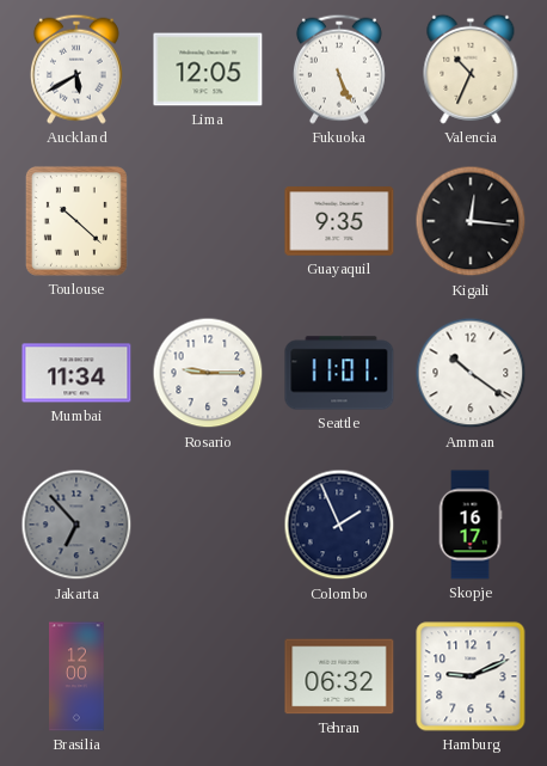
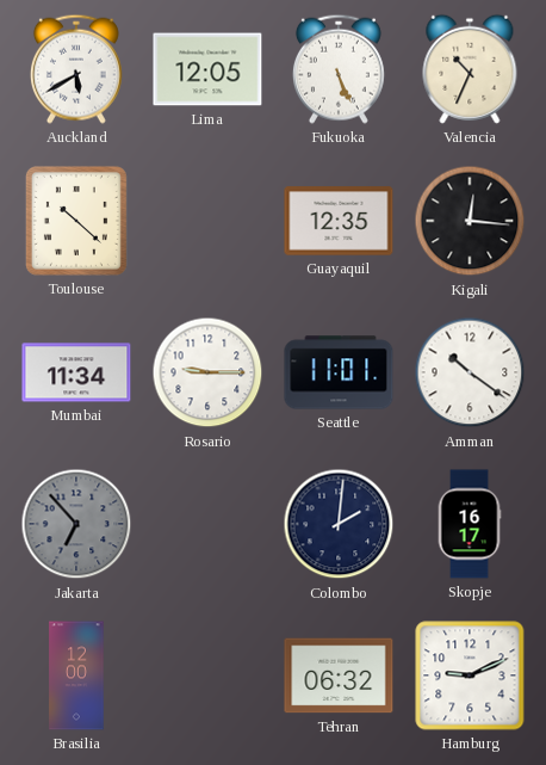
Guayaquil: 9:35 -> 12:35 (339, 221)
Colombo: 1:56 -> 2:01 (339, 524)
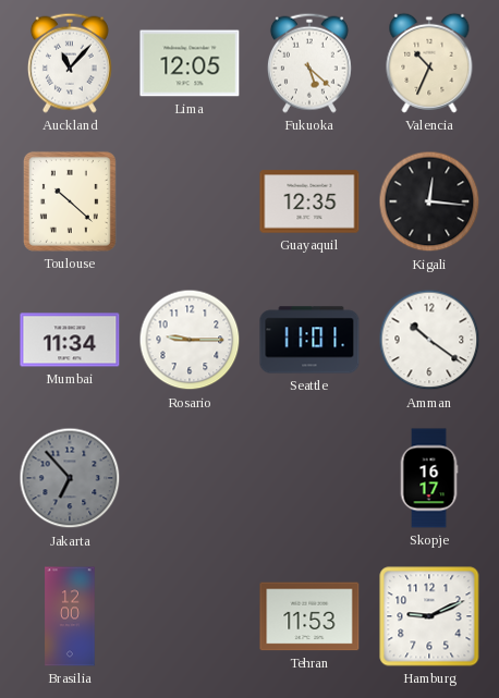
Auckland: 5:40 -> 11:07 (70, 63)
Fukuoka: 5:26 -> 5:22 (309, 63)
Colombo: 2:01 -> none (339, 524)
Tehran: 06:32 -> 11:53 (309, 616)
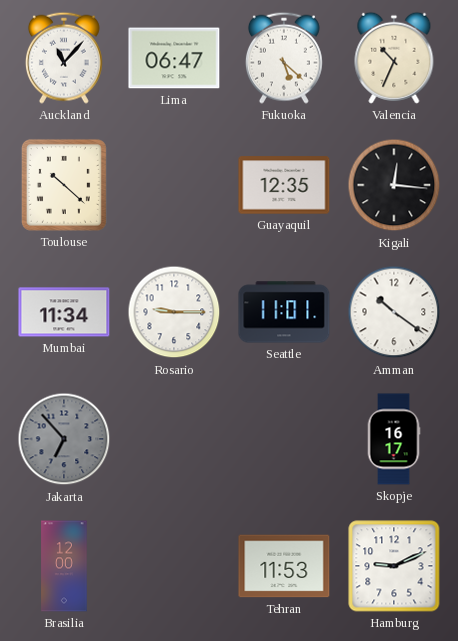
Lima: 12:05 -> 06:47 (174, 58)
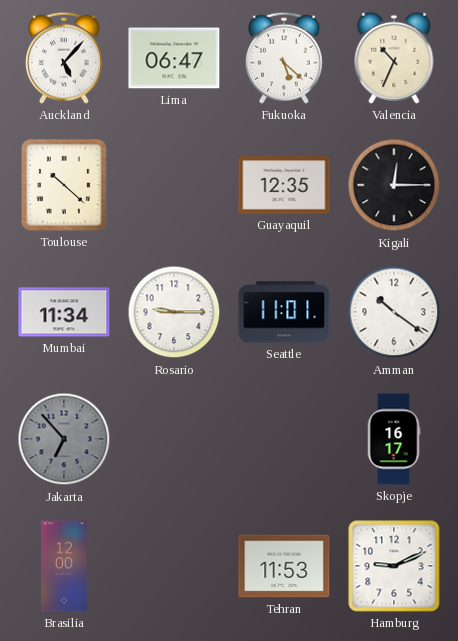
Auckland: 11:07 -> 5:07 (64, 58)
Kigali: 12:16 -> 12:15 (394, 185)
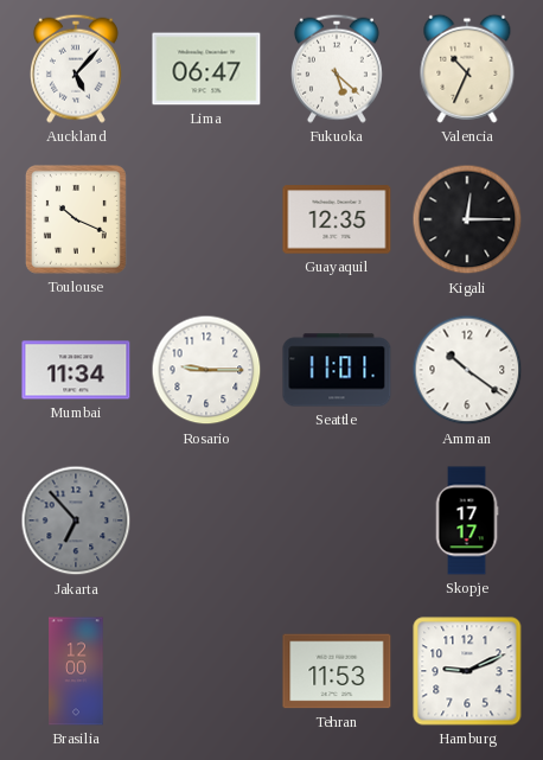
Toulouse: 10:22 -> 10:19 (76, 219)
Skopje: 16:17 -> 17:17 (467, 520)
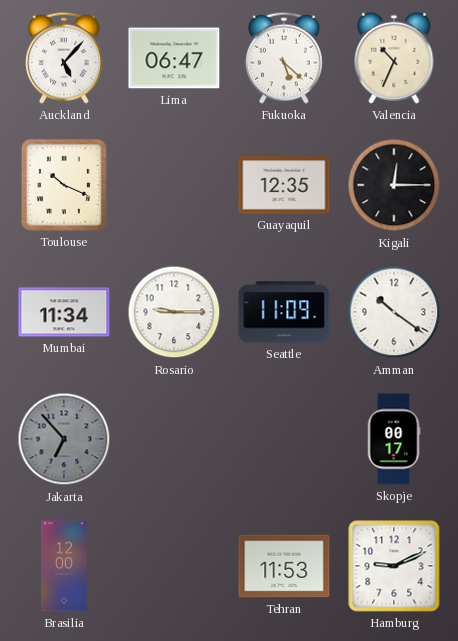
Seattle: 11:01 -> 11:09 (284, 312)
Skopje: 17:17 -> 00:17 (394, 439)
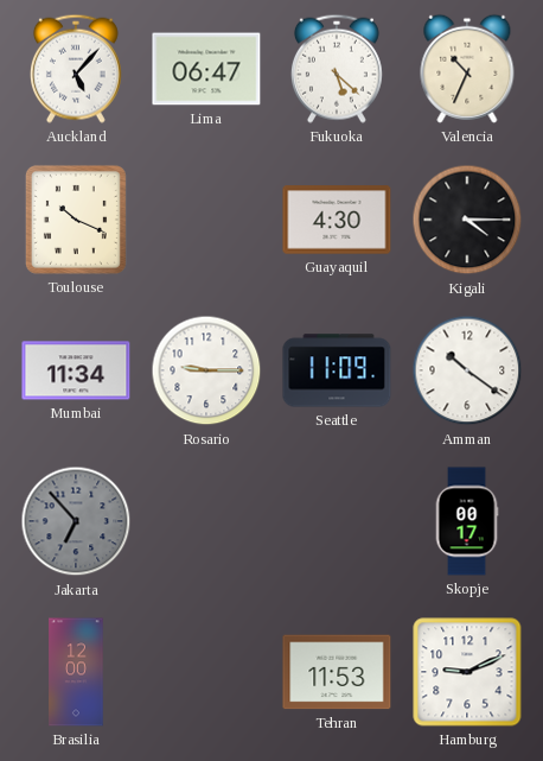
Guayaquil: 12:35 -> 4:30 (337, 220)
Kigali: 12:15 -> 4:15 (467, 220)
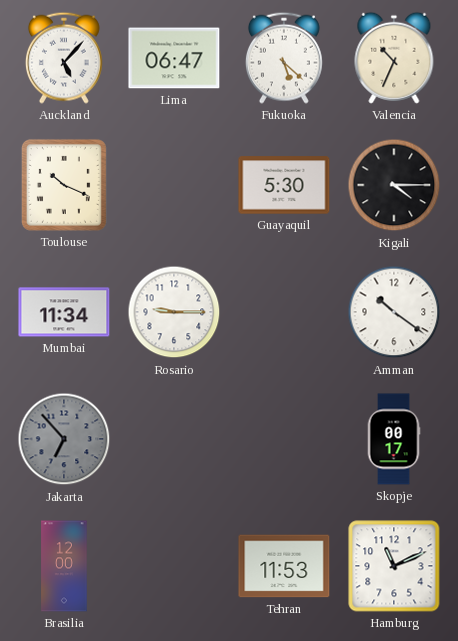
Guayaquil: 4:30 -> 5:30 (284, 185)
Seattle: 11:09 -> none (337, 370)
Hamburg: 9:11 -> 11:11 (394, 566)
